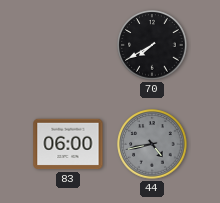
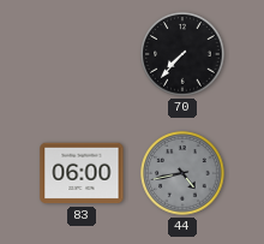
70: 7:40 -> 7:37 (182, 54)
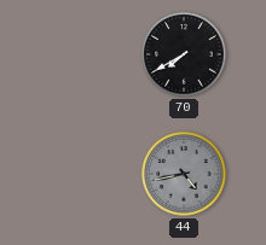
70: 7:37 -> 7:40 (184, 54)
83: 06:00 -> none (82, 173)
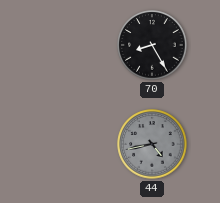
70: 7:40 -> 8:25 (152, 45)
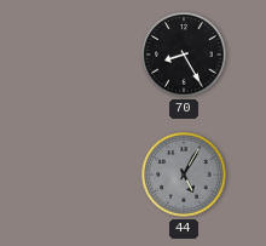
44: 4:43 -> 5:05 (184, 175)
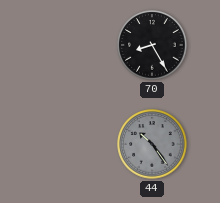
44: 5:05 -> 10:24 (152, 144)
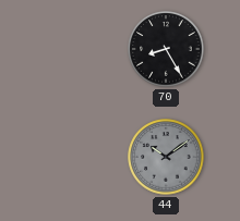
44: 10:24 -> 10:09 (166, 157)
